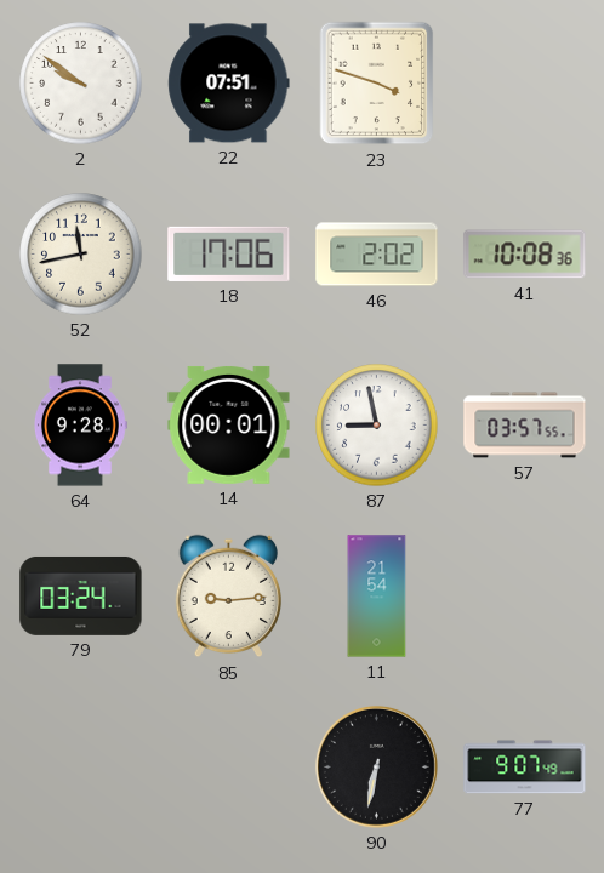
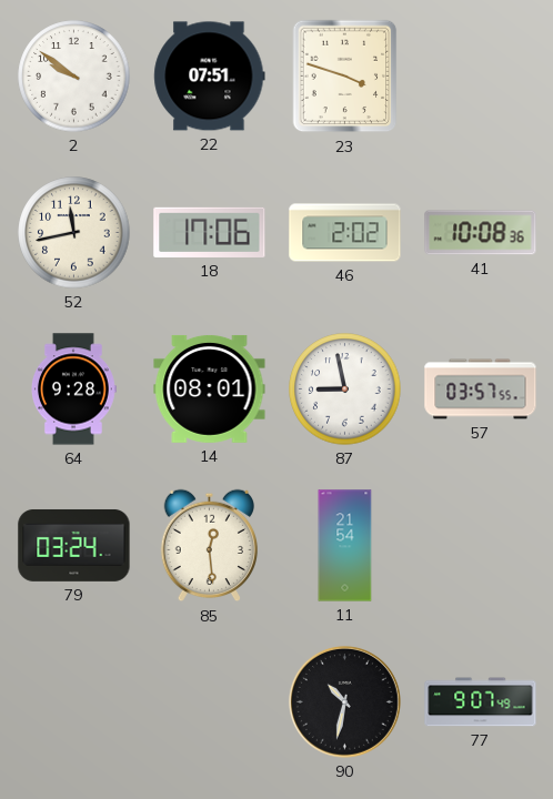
14: 00:01 -> 08:01 (210, 388)
85: 9:14 -> 12:29 (209, 546)
90: 6:32 -> 10:32 (344, 701)
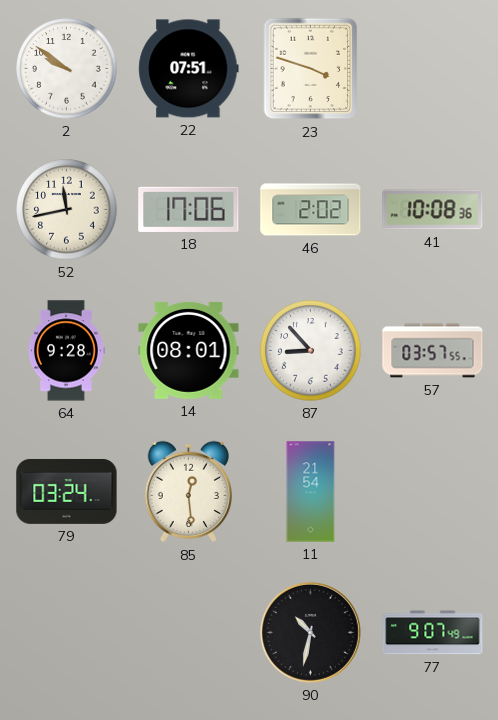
87: 8:58 -> 8:53 (311, 351)
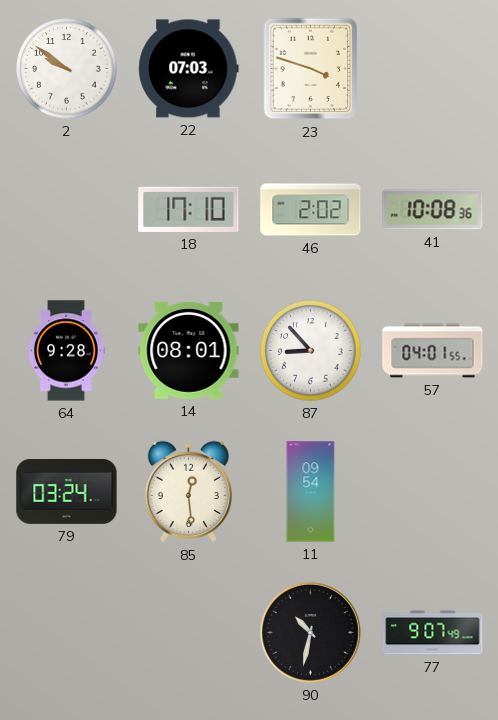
22: 07:51 -> 07:03 (189, 69)
52: 11:43 -> none (67, 210)
18: 17:06 -> 17:10 (189, 209)
57: 03:57 -> 04:01 (433, 351)
11: 21:54 -> 09:54 (311, 492)
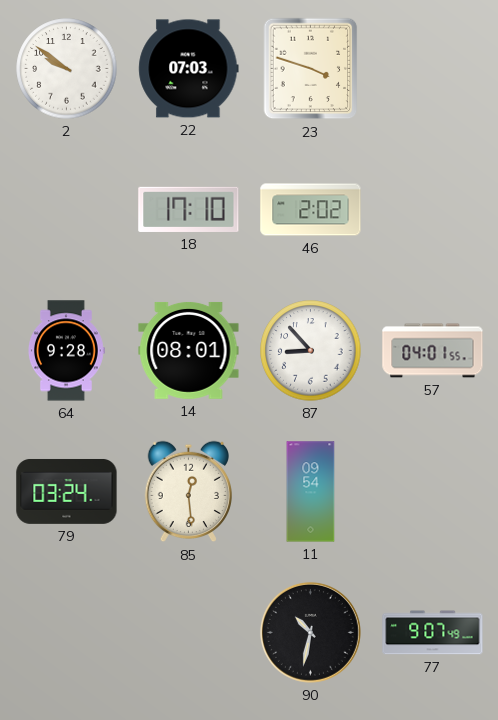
41: 10:08 -> none (433, 210)
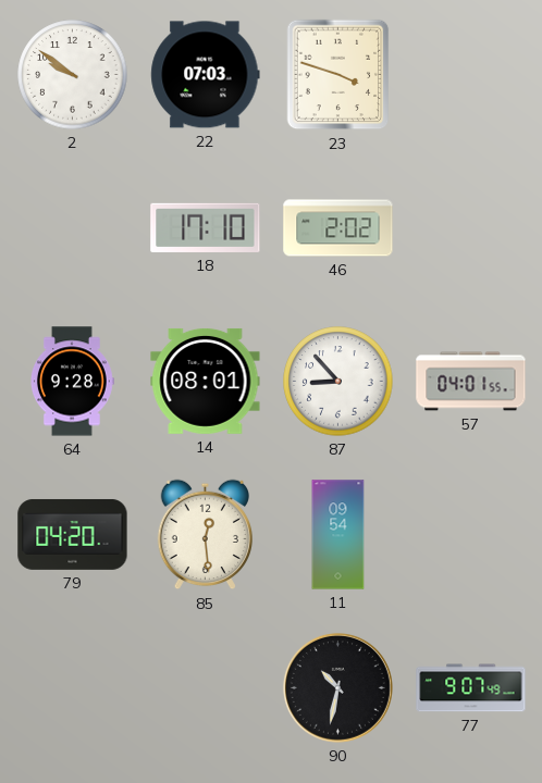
79: 03:24 -> 04:20 (73, 534)
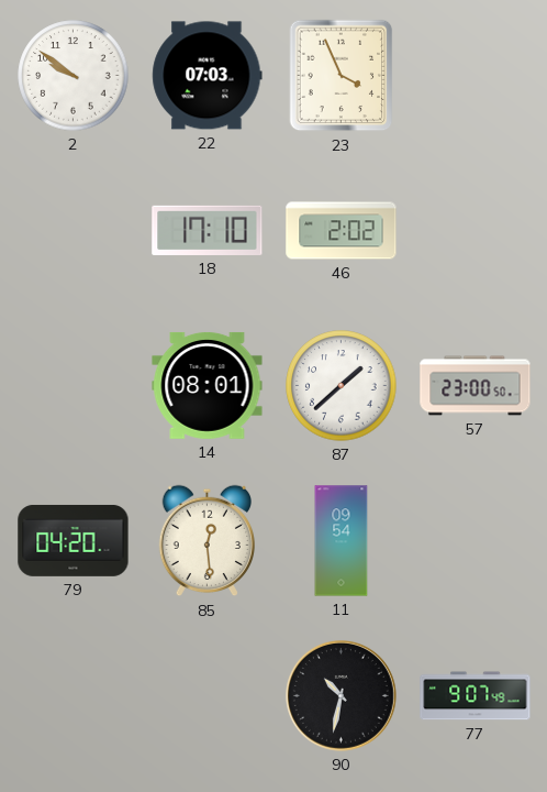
23: 3:48 -> 3:56 (342, 76)
64: 9:28 -> none (73, 382)
87: 8:53 -> 1:38 (342, 386)
57: 04:01 -> 23:00 (476, 386)
